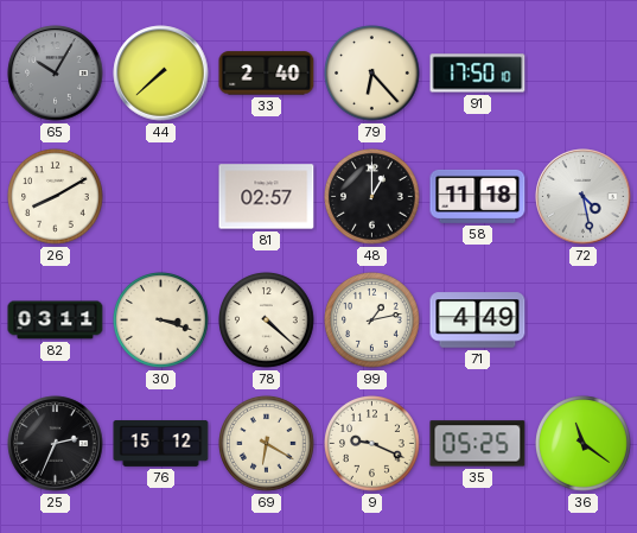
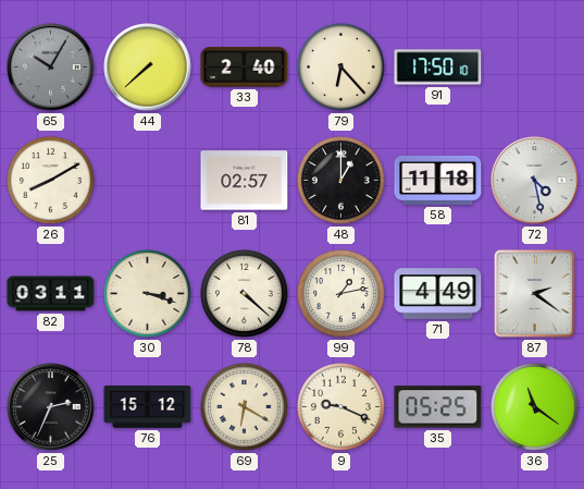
87: none -> 2:21 (534, 293)
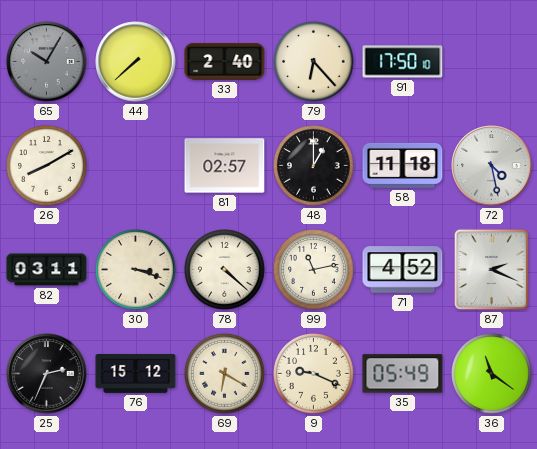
99: 1:13 -> 11:13 (314, 270)
71: 4:49 -> 4:52 (403, 270)
87: 2:21 -> 2:19 (491, 269)
35: 05:25 -> 05:49 (403, 374)
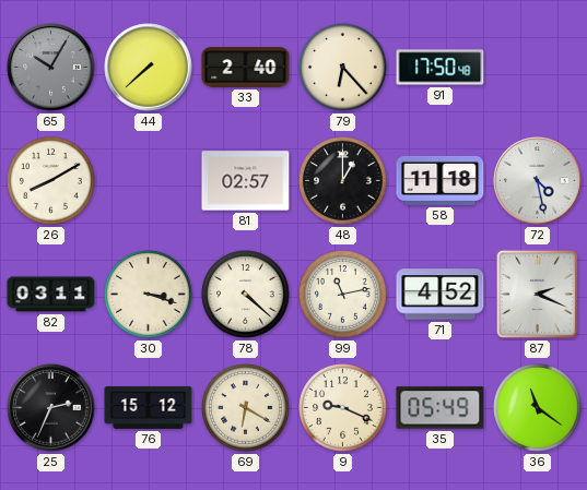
91: 17:50:10 -> 17:50:48 (441, 68)
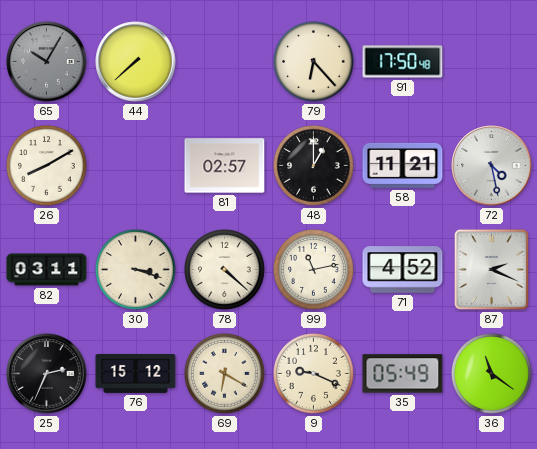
33: 2:40 -> none (246, 68)
58: 11:18 -> 11:21 (403, 165)
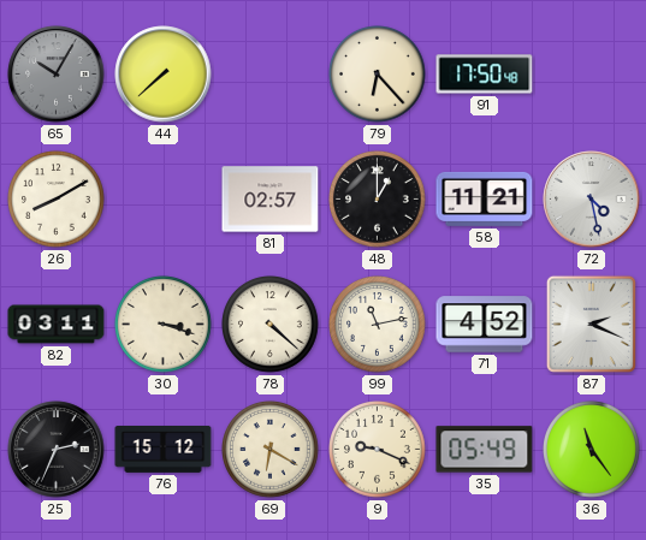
36: 11:21 -> 11:24 (592, 450)
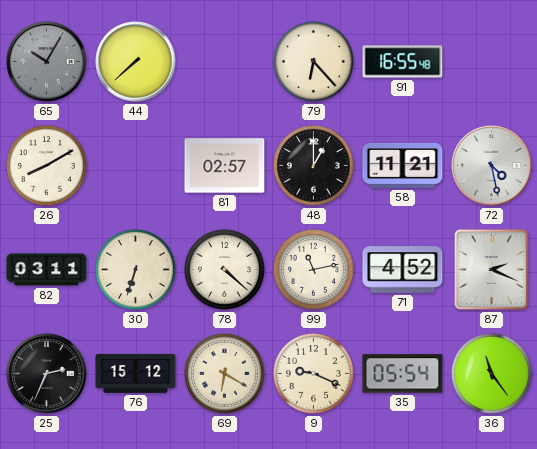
91: 17:50 -> 16:55 (403, 62)
30: 3:18 -> 6:33 (136, 270)
35: 05:49 -> 05:54 (403, 374)
